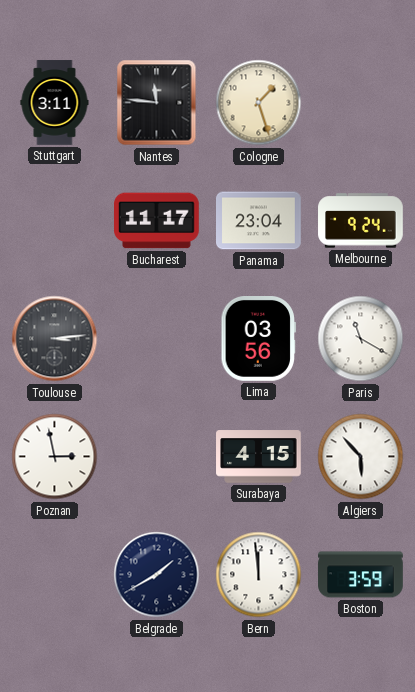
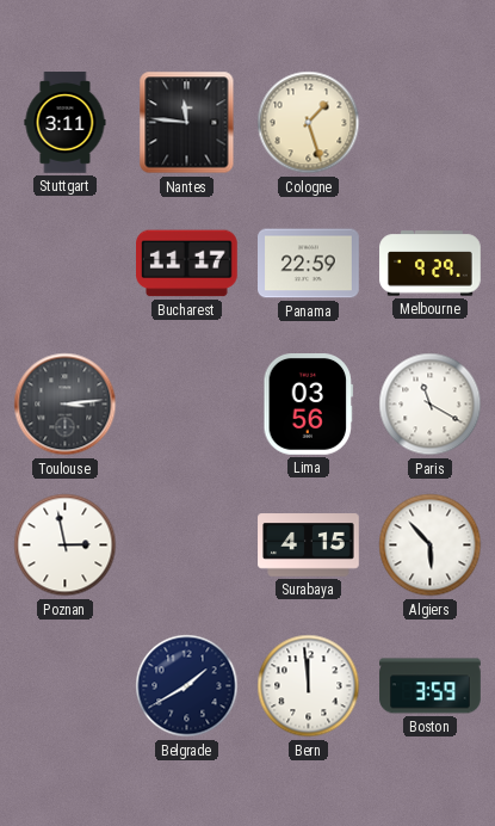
Panama: 23:04 -> 22:59 (309, 264)
Melbourne: 9:24 -> 9:29 (431, 264)
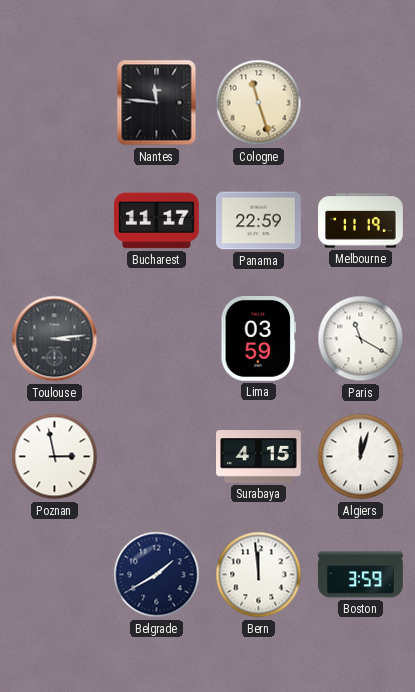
Stuttgart: 3:11 -> none (66, 123)
Cologne: 1:27 -> 11:27 (259, 103)
Melbourne: 9:29 -> 11:19 (361, 221)
Lima: 03:56 -> 03:59 (259, 339)
Algiers: 5:53 -> 12:03 (361, 457)
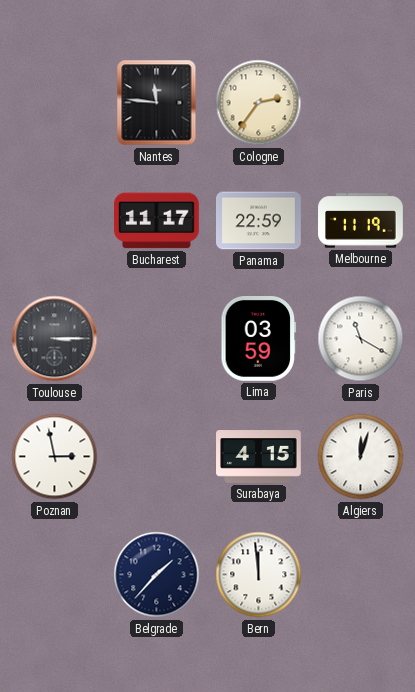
Cologne: 11:27 -> 2:36 (259, 103)
Toulouse: 3:14 -> 3:15 (55, 339)
Belgrade: 1:40 -> 1:37 (157, 575)
Boston: 3:59 -> none (361, 575)
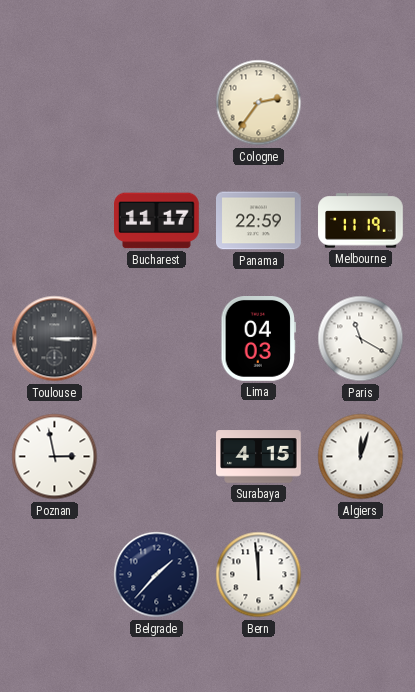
Nantes: 11:46 -> none (157, 103)
Lima: 03:59 -> 04:03 (259, 339)
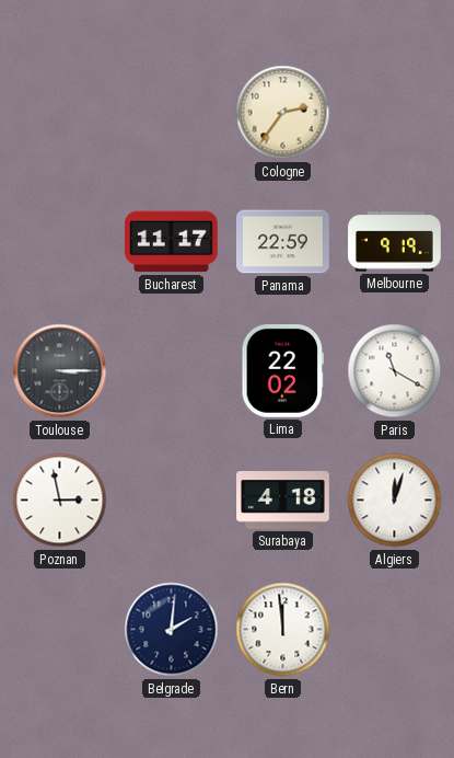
Melbourne: 11:19 -> 9:19 (395, 242)
Lima: 04:03 -> 22:02 (283, 371)
Surabaya: 4:15 -> 4:18 (283, 501)
Belgrade: 1:37 -> 2:01 (172, 630)
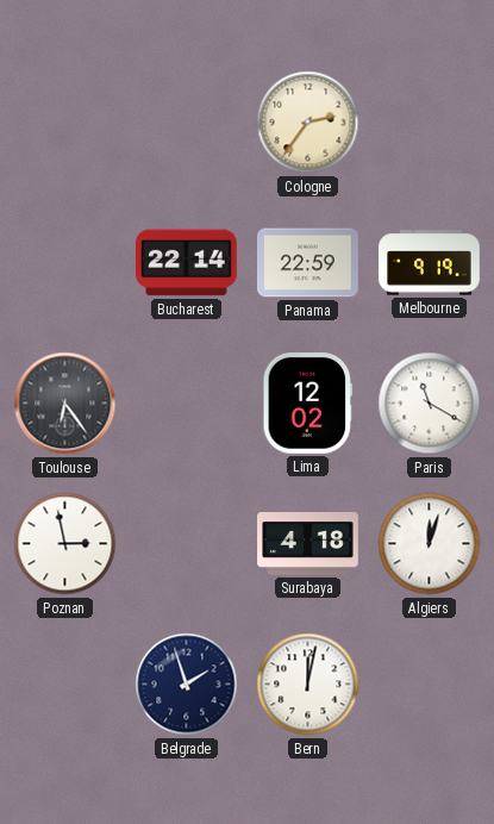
Bucharest: 11:17 -> 22:14 (187, 263)
Toulouse: 3:15 -> 6:24 (65, 404)
Lima: 22:02 -> 12:02 (308, 404)
Belgrade: 2:01 -> 1:57 (187, 685)
Bern: 11:59 -> 12:02 (308, 685)
